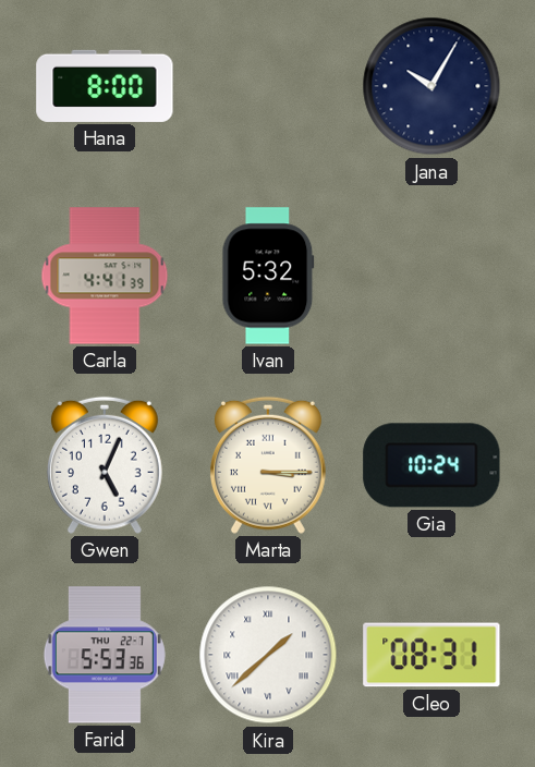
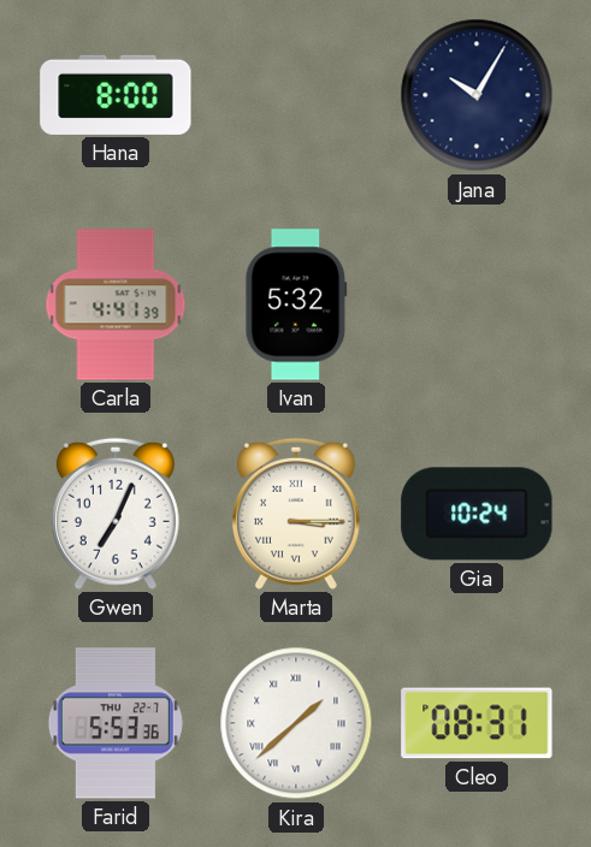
Gwen: 5:04 -> 7:04 (116, 514)
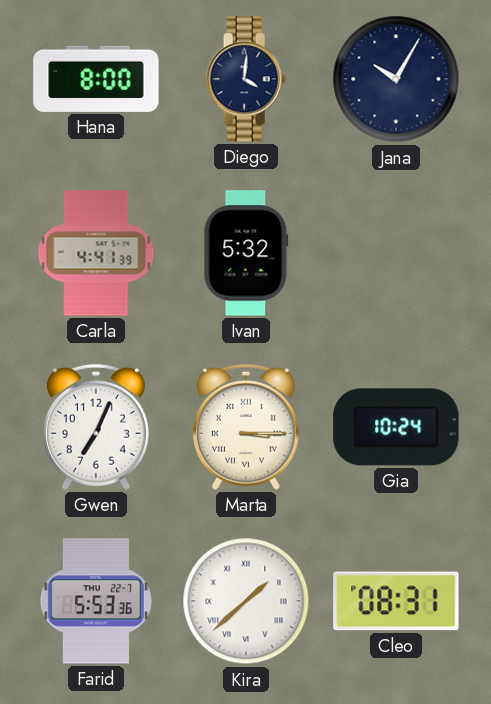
Diego: none -> 4:01 (246, 79)
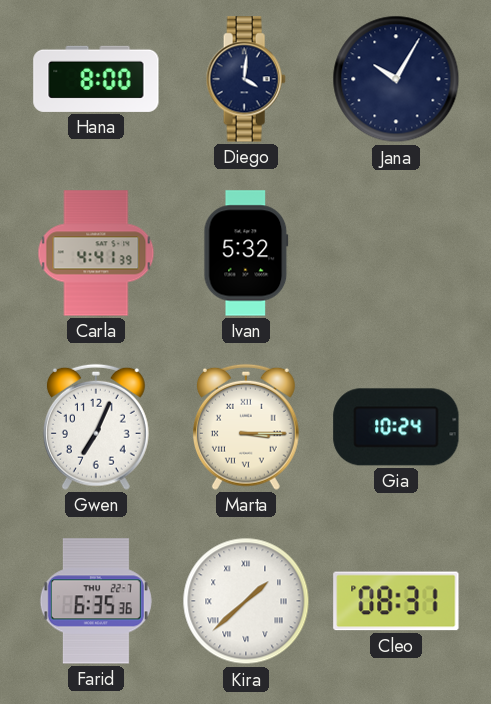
Farid: 5:53 -> 6:35 (96, 601)
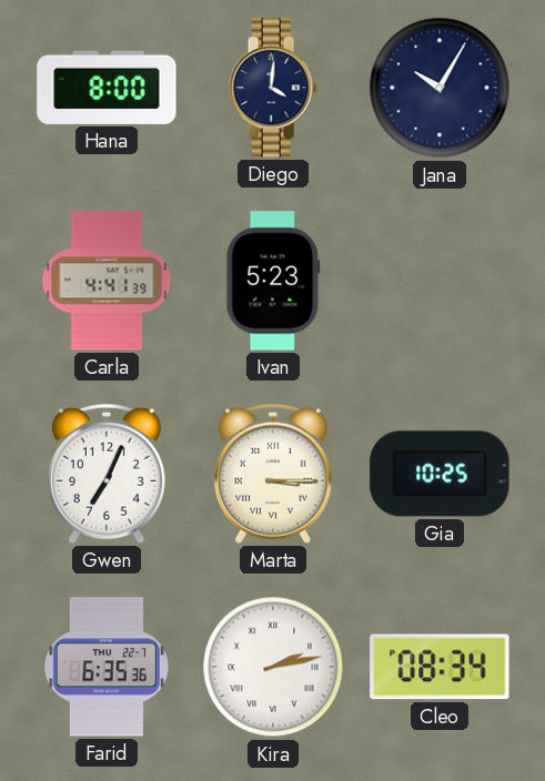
Ivan: 5:32 -> 5:23 (273, 281)
Gia: 10:24 -> 10:25 (440, 474)
Kira: 1:38 -> 2:13 (273, 667)
Cleo: 08:31 -> 08:34 (440, 667)
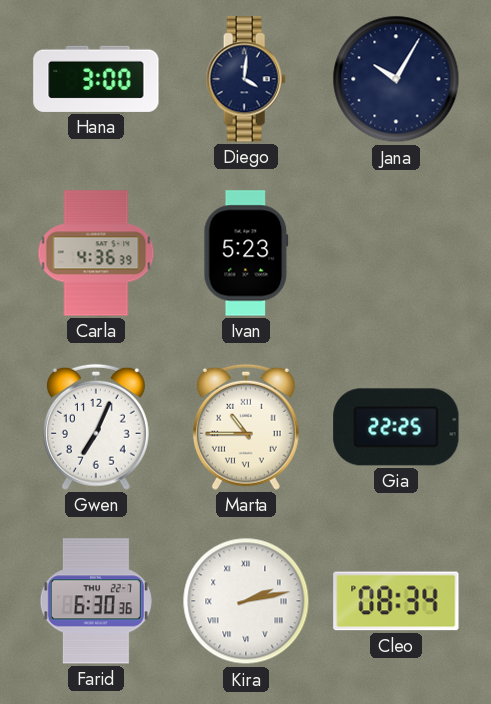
Hana: 8:00 -> 3:00 (96, 79)
Carla: 4:41 -> 4:36 (96, 253)
Marta: 3:15 -> 10:45 (246, 427)
Gia: 10:25 -> 22:25 (396, 427)
Farid: 6:35 -> 6:30 (96, 601)
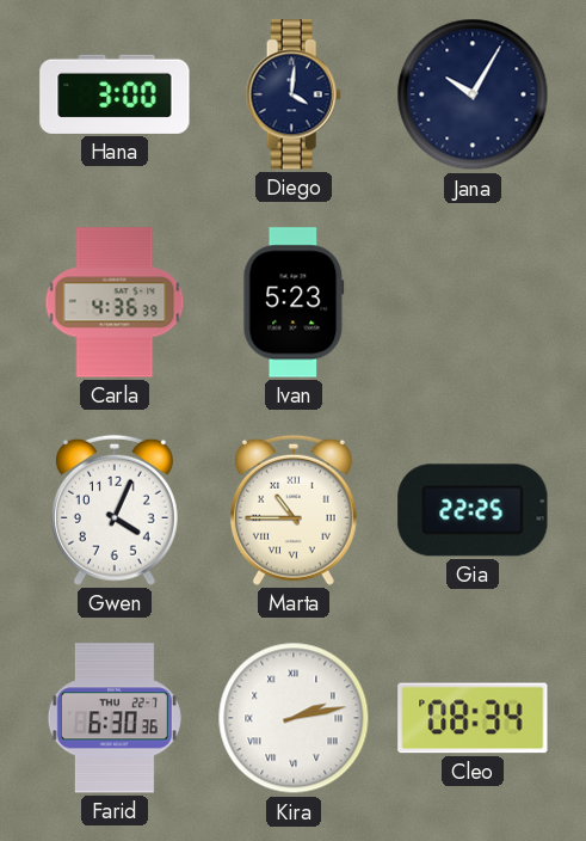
Gwen: 7:04 -> 4:04 (115, 510)
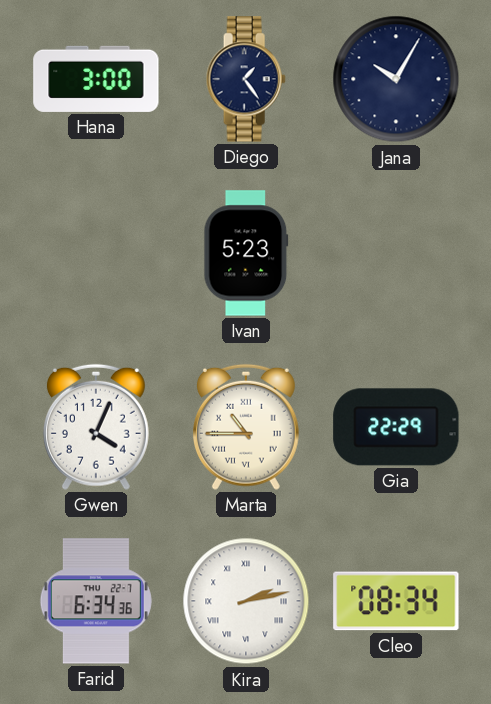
Diego: 4:01 -> 1:24 (246, 79)
Carla: 4:36 -> none (115, 302)
Gia: 22:25 -> 22:29 (396, 427)
Farid: 6:30 -> 6:34 (96, 601)
